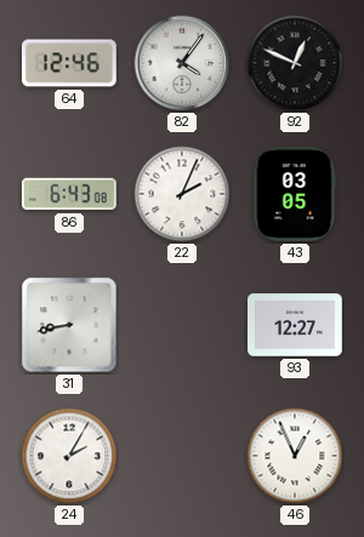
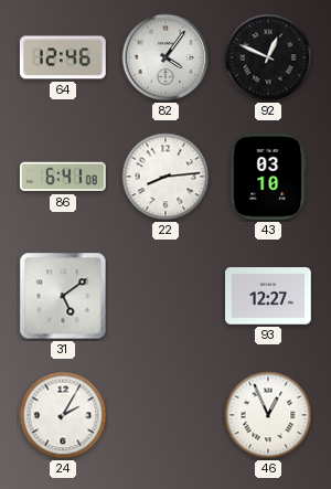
86: 6:43 -> 6:41 (63, 177)
22: 2:04 -> 8:14 (165, 177)
43: 03:05 -> 03:10 (268, 178)
31: 8:43 -> 5:09 (63, 296)
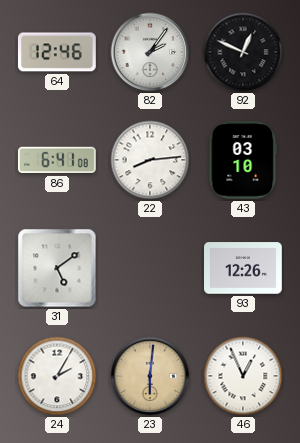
82: 4:06 -> 2:06 (150, 52)
93: 12:27 -> 12:26 (244, 268)
23: none -> 6:01 (150, 376)
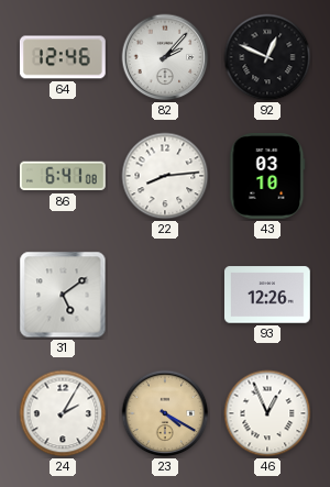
82: 2:06 -> 2:07 (165, 57)
23: 6:01 -> 4:20 (165, 413)
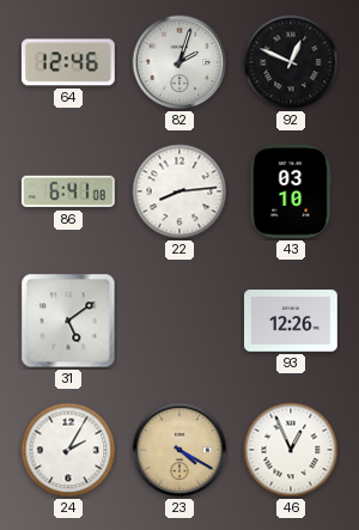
82: 2:07 -> 2:03 (180, 62)
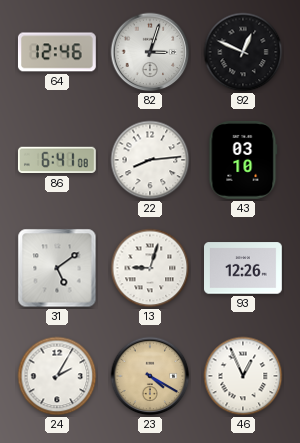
82: 2:03 -> 3:03 (150, 52)
13: none -> 9:03 (150, 268)
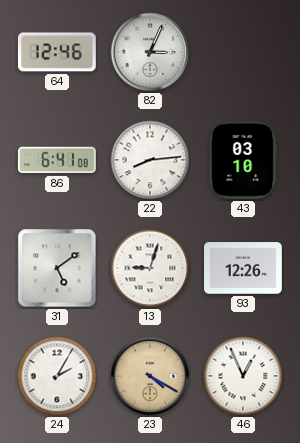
82: 3:03 -> 3:04 (150, 52)
92: 12:49 -> none (243, 52)
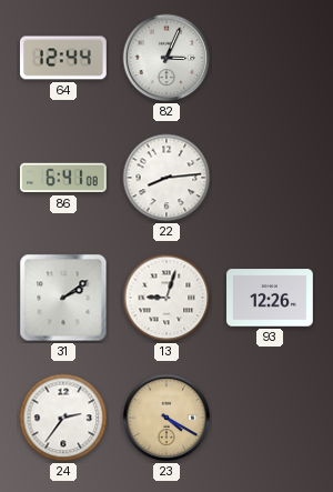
64: 12:46 -> 12:44 (63, 58)
43: 03:10 -> none (243, 161)
31: 5:09 -> 2:09 (63, 298)
24: 2:05 -> 2:36 (63, 418)
46: 12:56 -> none (243, 376)
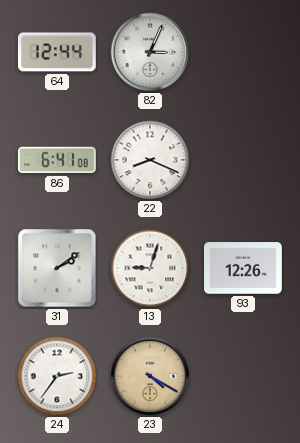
22: 8:14 -> 8:19 (150, 160)
